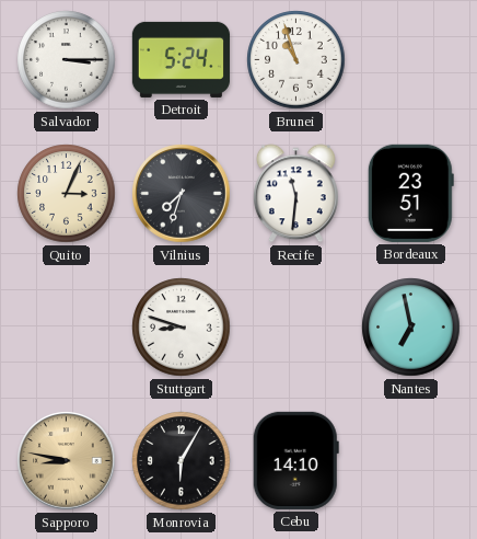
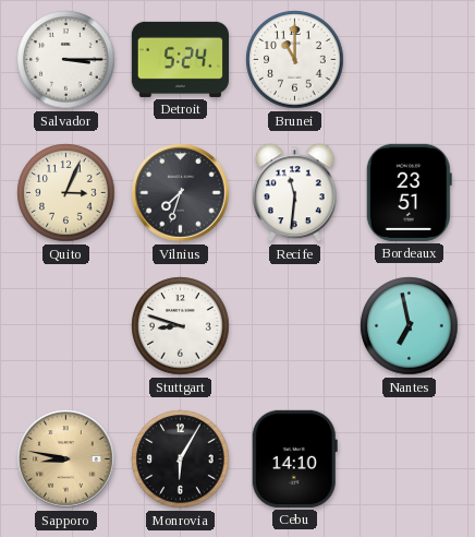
Brunei: 10:57 -> 11:00 (295, 60)
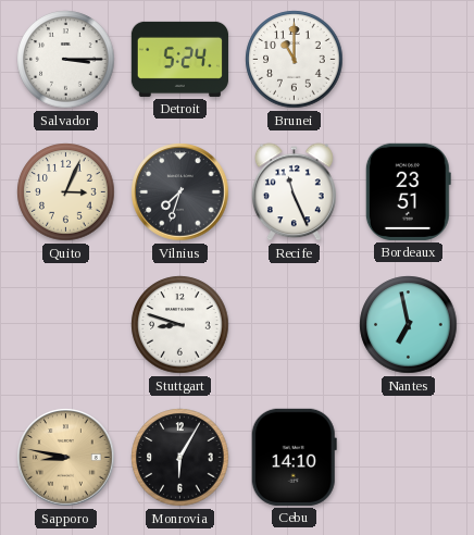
Recife: 11:31 -> 11:26 (295, 192)
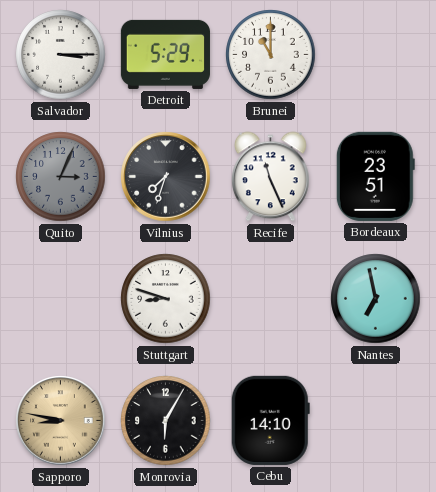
Detroit: 5:24 -> 5:29 (165, 54)
Quito dial: cream -> grey (61, 177)
